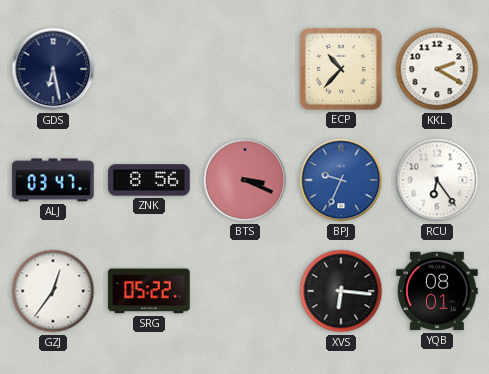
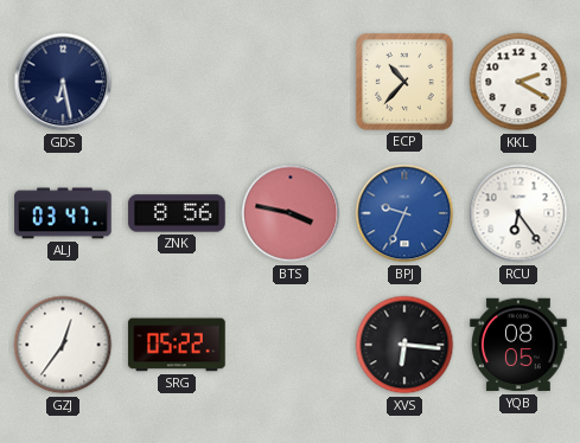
BTS: 3:19 -> 3:47 (291, 213)
YQB: 08:01 -> 08:05 (518, 345)
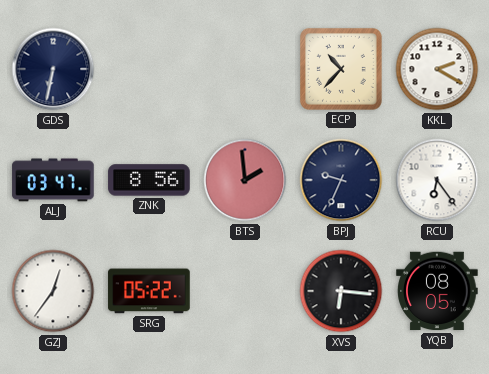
GDS: 6:28 -> 6:32 (53, 69)
BTS: 3:47 -> 1:59 (245, 180)
BPJ dial: blue -> navy (341, 180)
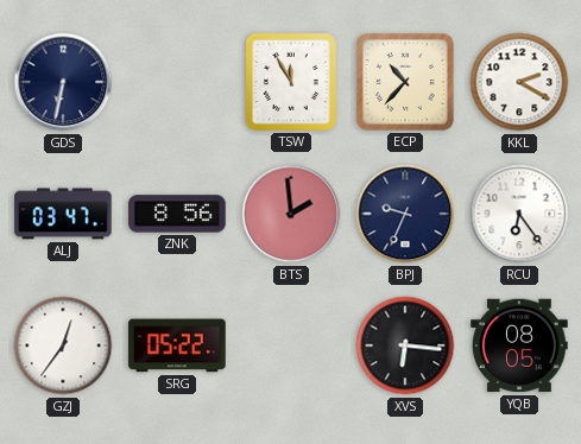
TSW: none -> 11:55 (291, 82)
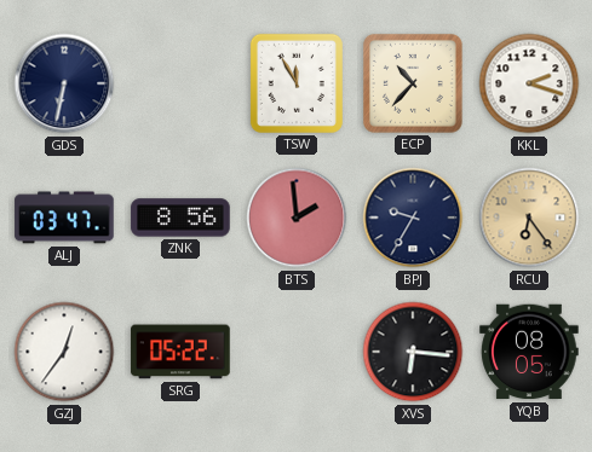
KKL: 2:20 -> 2:18 (529, 83)
BPJ: 9:34 -> 9:35 (413, 218)
RCU dial: white -> champagne (529, 218)
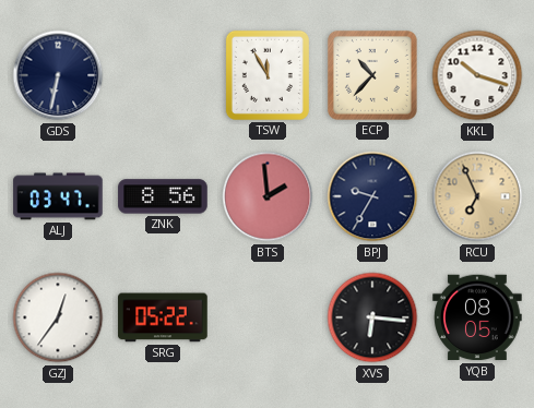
KKL: 2:18 -> 10:18 (477, 75)
RCU: 6:24 -> 6:56 (477, 196)
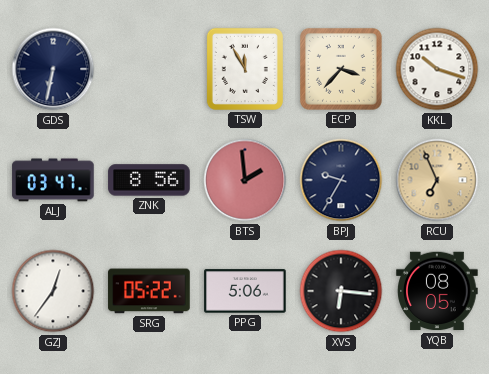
ECP: 10:37 -> 3:37 (341, 69)
PPG: none -> 5:06 (245, 291)
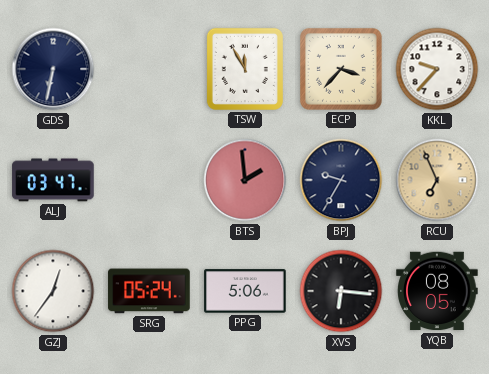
KKL: 10:18 -> 9:37 (437, 69)
ZNK: 8:56 -> none (149, 180)
SRG: 05:22 -> 05:24 (149, 291)
